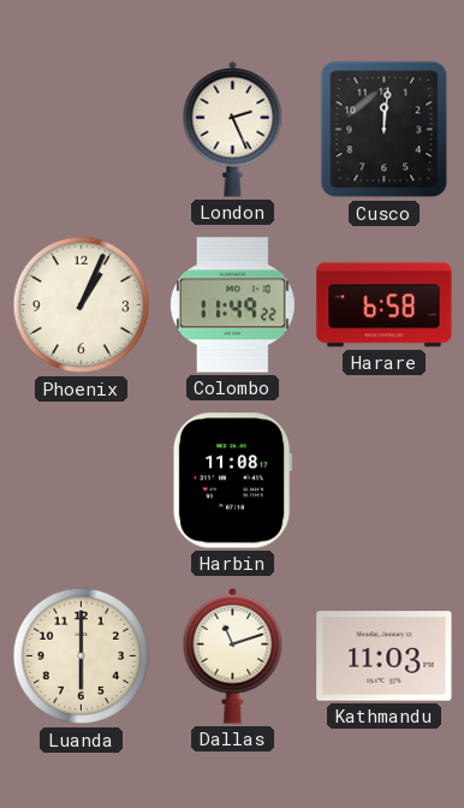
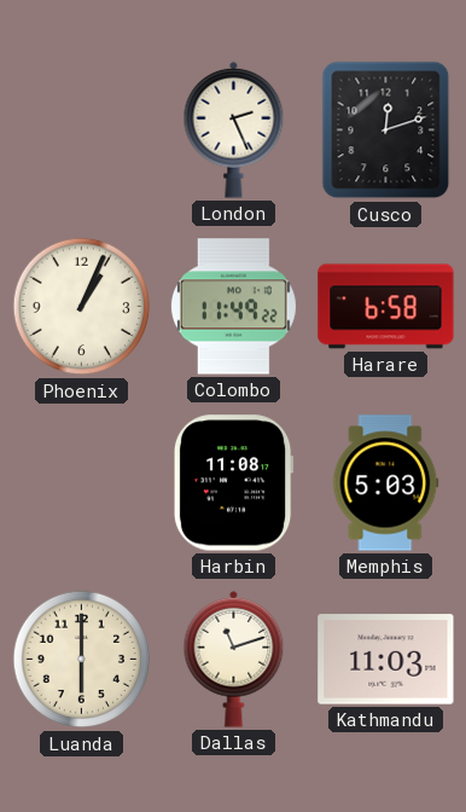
Cusco: 12:01 -> 12:12 (386, 130)
Memphis: none -> 5:03 (386, 483)
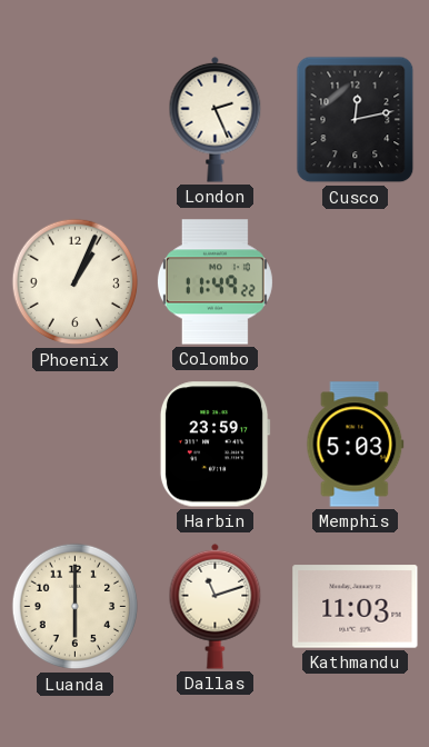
Cusco: 12:12 -> 12:13 (356, 120)
Harare: 6:58 -> none (386, 307)
Harbin: 11:08 -> 23:59 (214, 445)
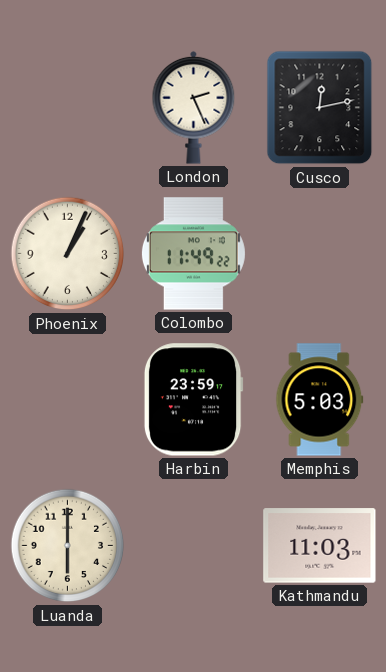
Dallas: 11:12 -> none (216, 606)
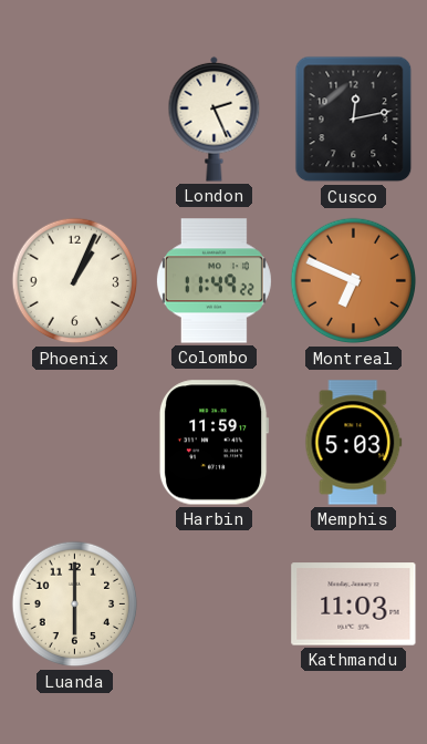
Montreal: none -> 6:49 (354, 281)
Harbin: 23:59 -> 11:59 (213, 443)
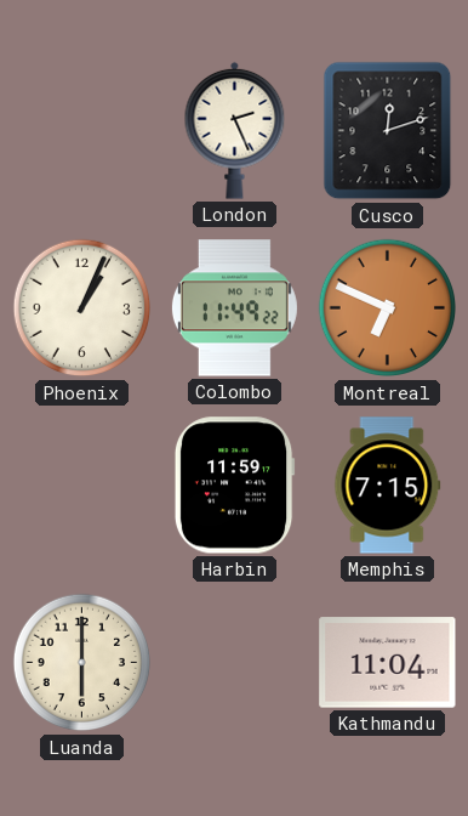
Cusco: 12:13 -> 12:12 (388, 131)
Memphis: 5:03 -> 7:15 (388, 486)
Kathmandu: 11:03 -> 11:04 (388, 663)
